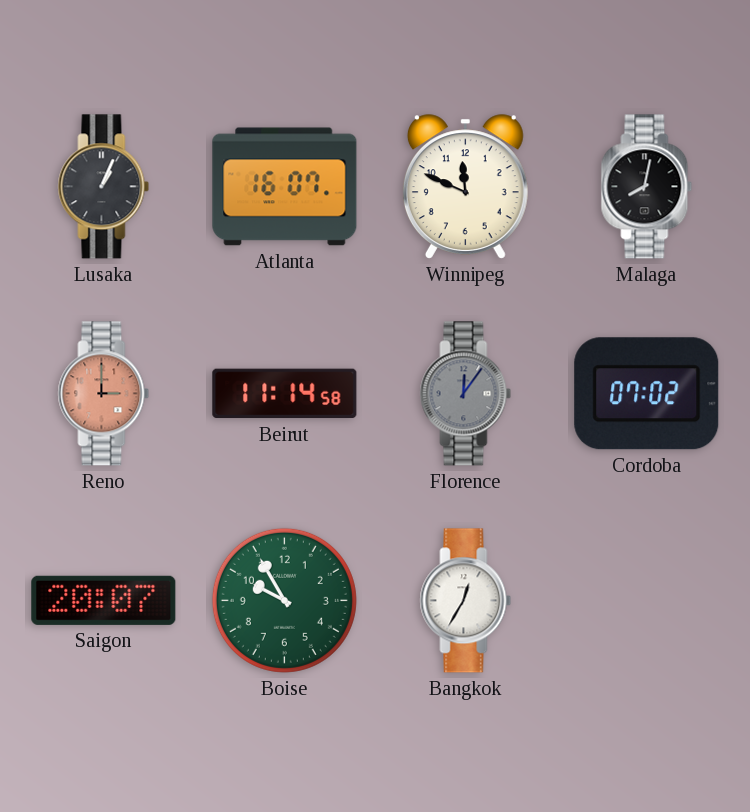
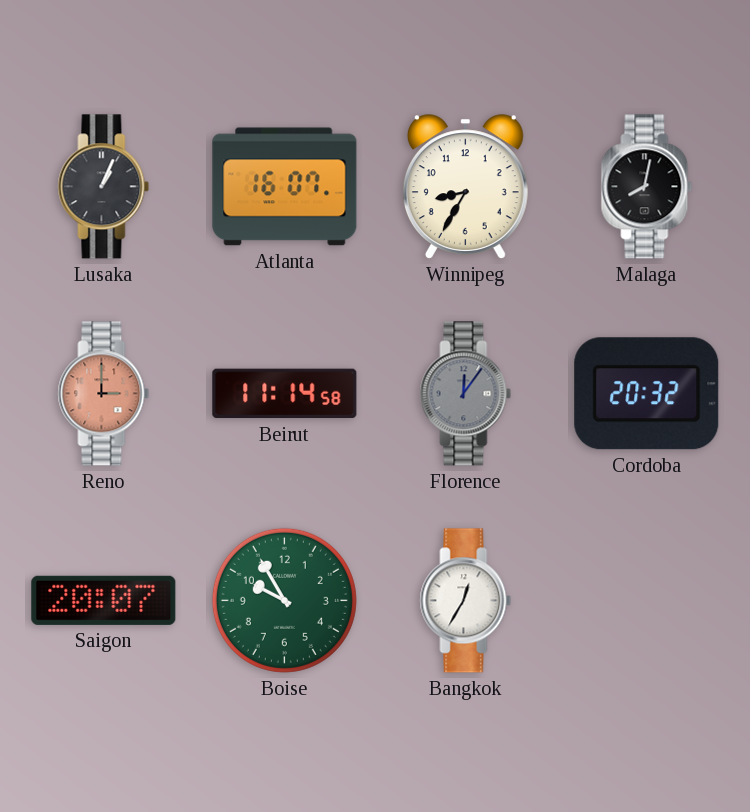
Winnipeg: 11:49 -> 8:35 (465, 187)
Cordoba: 07:02 -> 20:32 (647, 394)
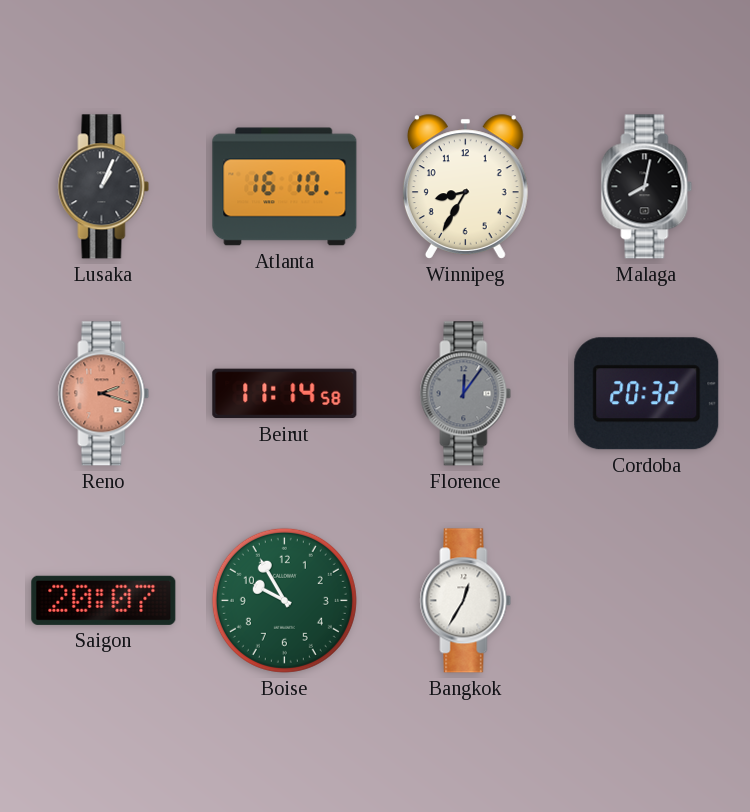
Atlanta: 16:07 -> 16:10 (285, 187)
Reno: 3:00 -> 2:18 (104, 394)
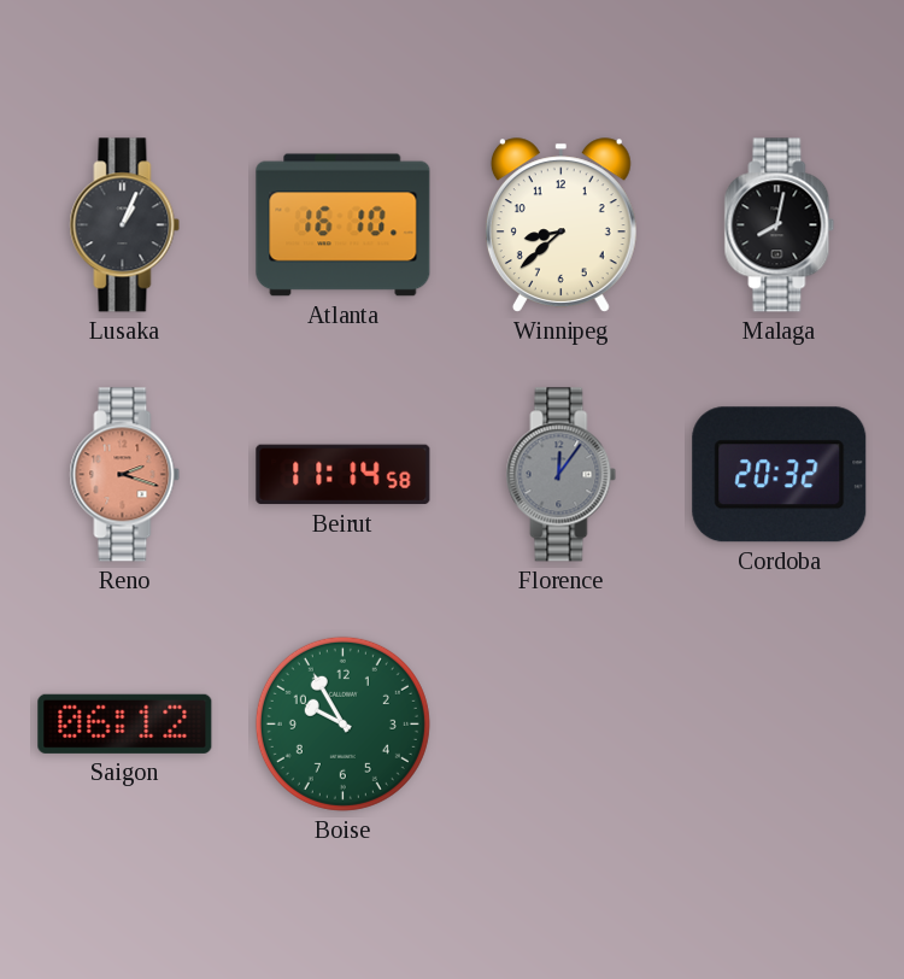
Winnipeg: 8:35 -> 8:38 (560, 225)
Saigon: 20:07 -> 06:12 (125, 723)
Bangkok: 12:35 -> none (466, 601)
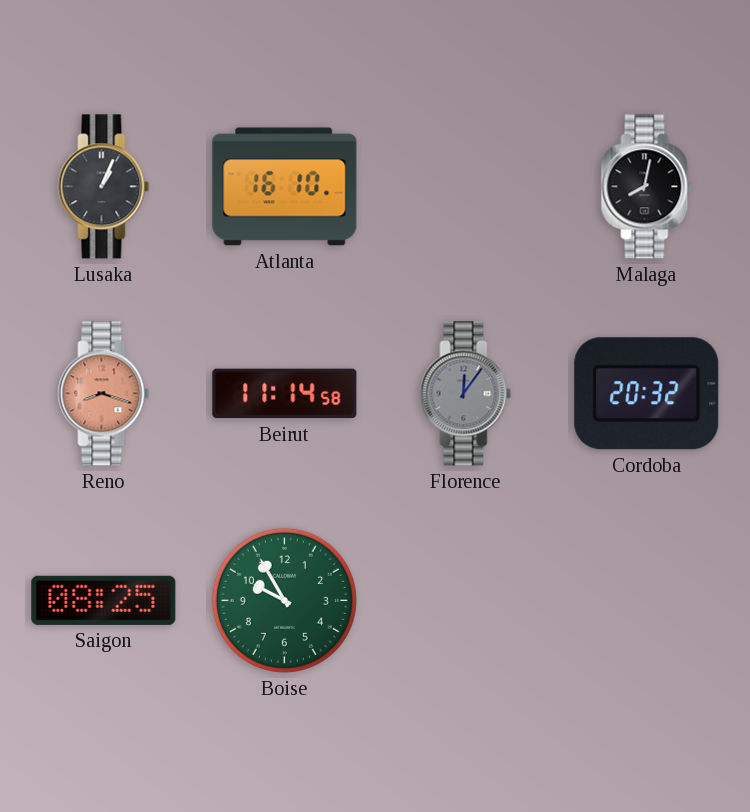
Winnipeg: 8:38 -> none (560, 225)
Reno: 2:18 -> 8:18 (104, 394)
Saigon: 06:12 -> 08:25 (104, 600)
